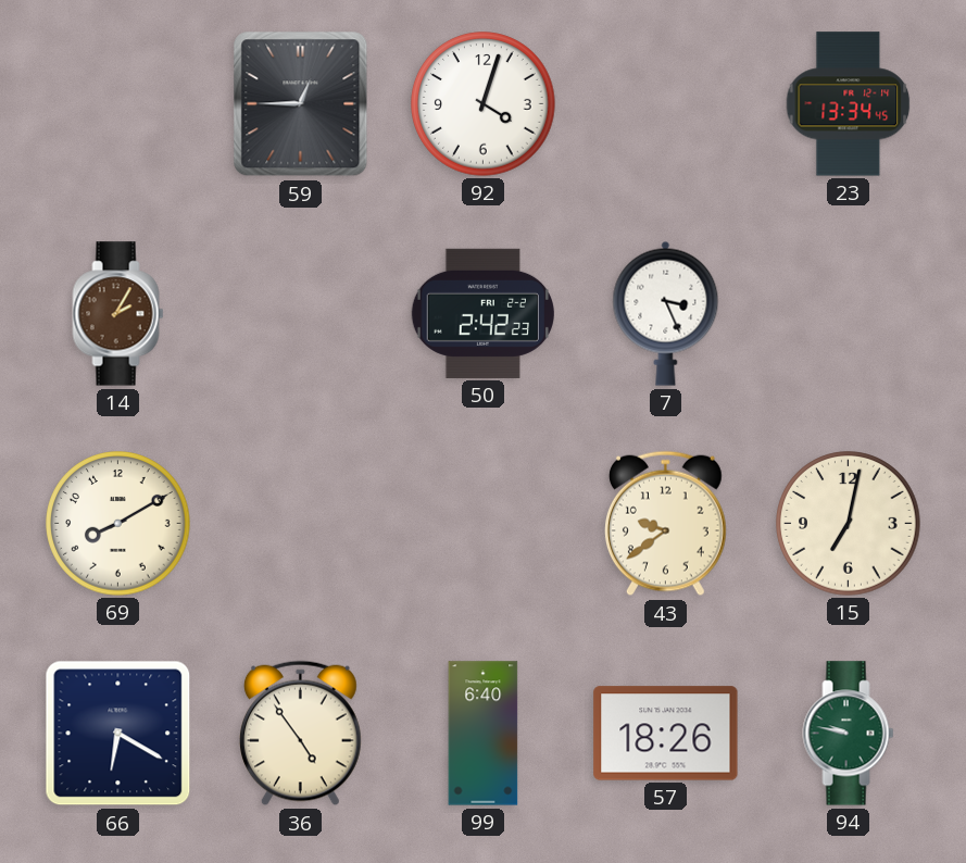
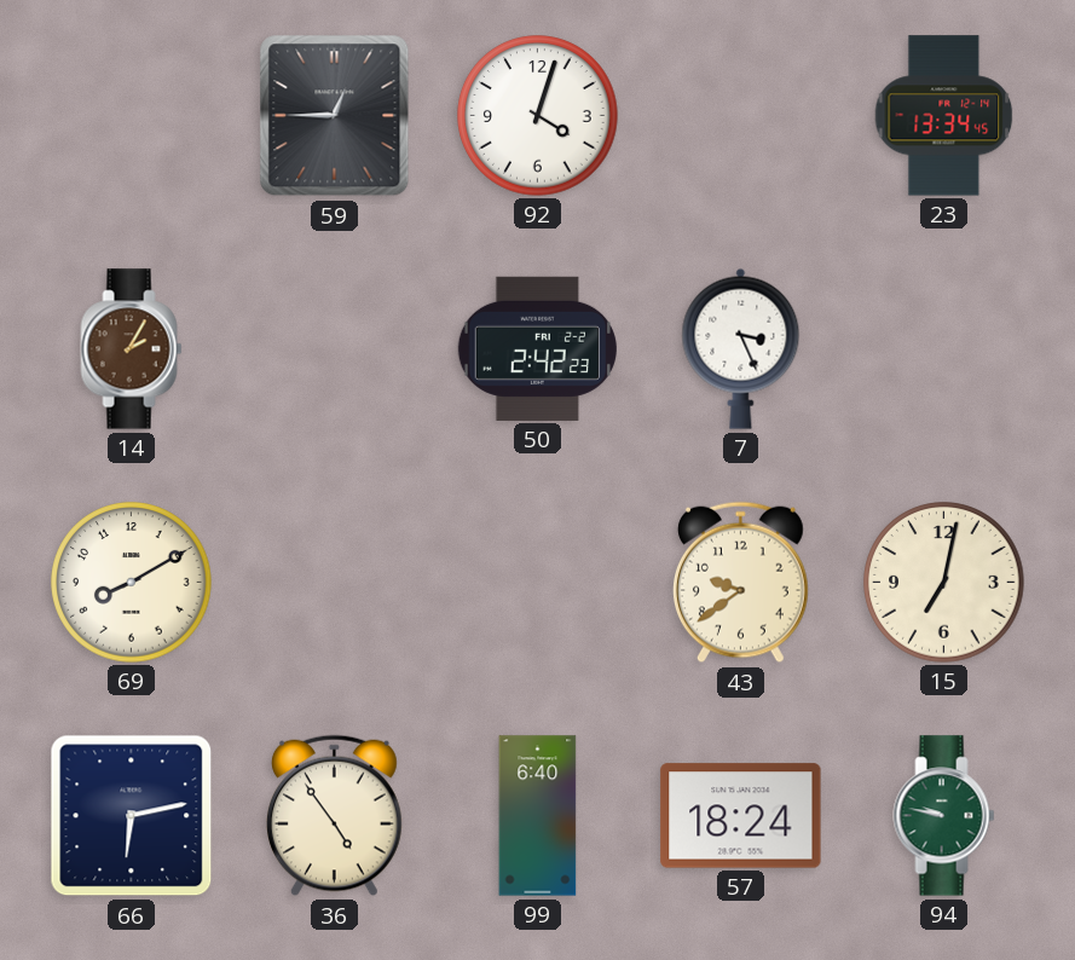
66: 6:20 -> 6:13 (132, 816)
57: 18:26 -> 18:24 (741, 816)
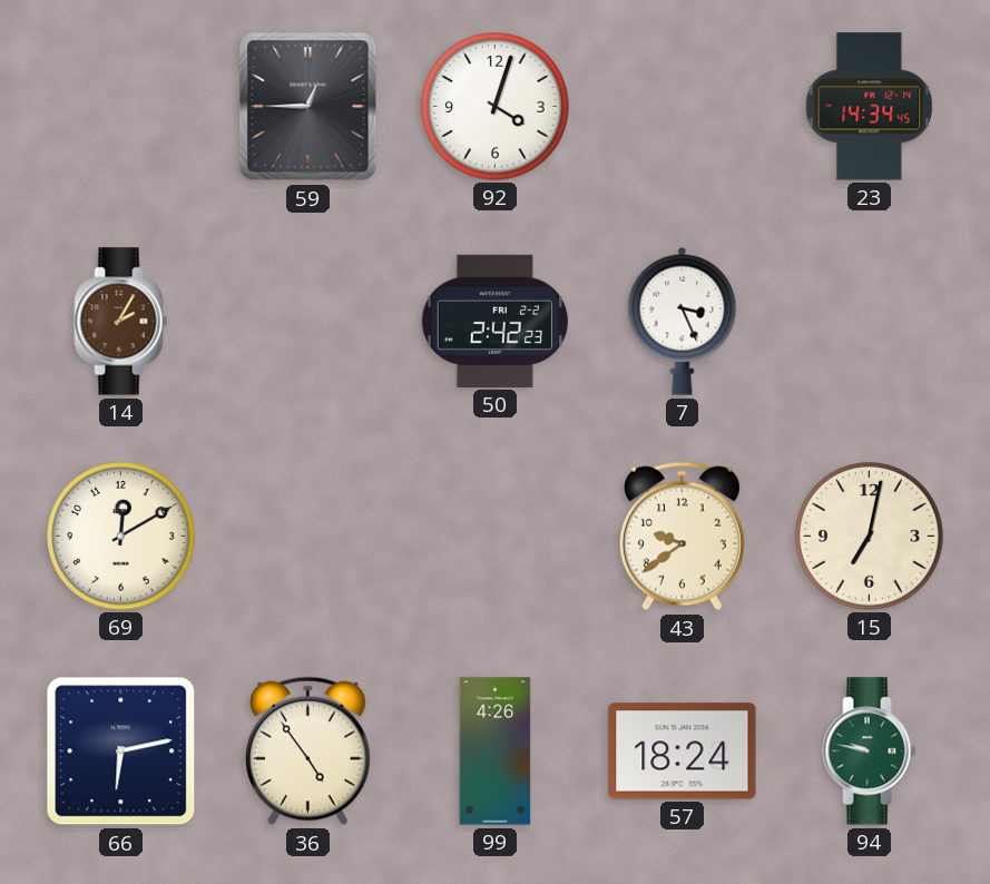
23: 13:34 -> 14:34 (870, 107)
69: 8:10 -> 12:10 (121, 537)
99: 6:40 -> 4:26 (496, 752)
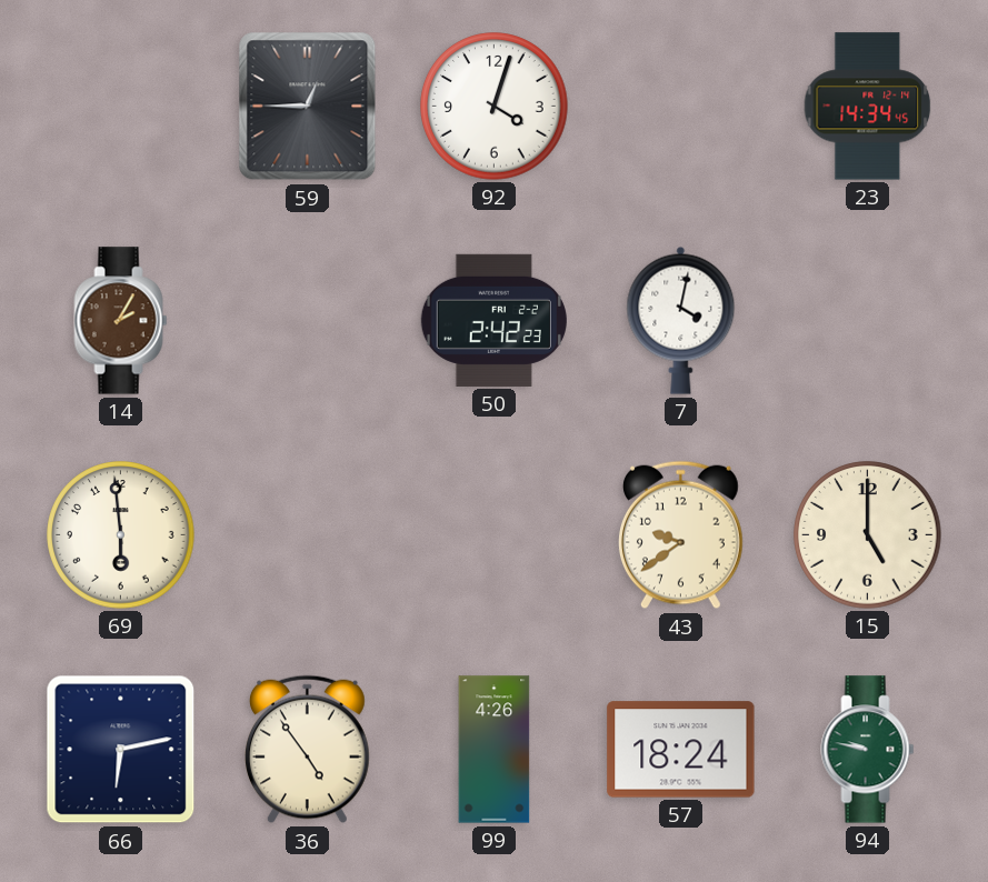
7: 3:26 -> 4:02 (681, 320)
69: 12:10 -> 5:59 (121, 535)
15: 7:02 -> 5:00 (868, 535)
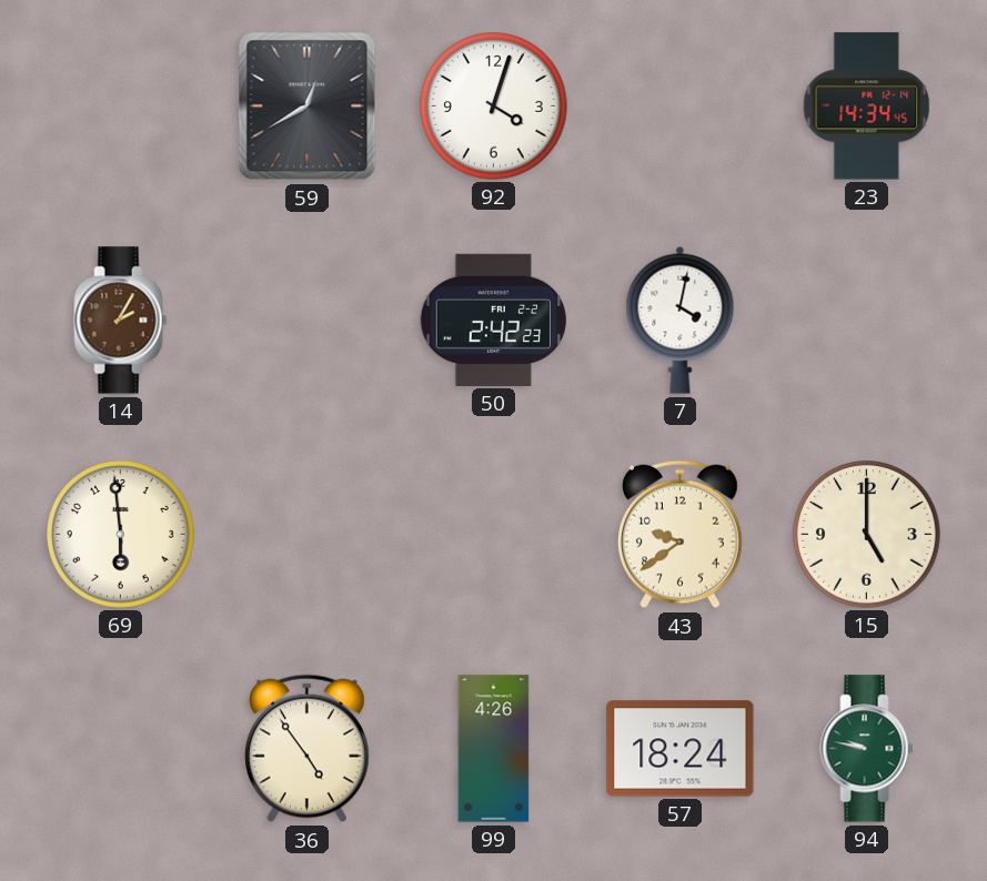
59: 12:45 -> 12:40 (308, 107)
66: 6:13 -> none (121, 750)
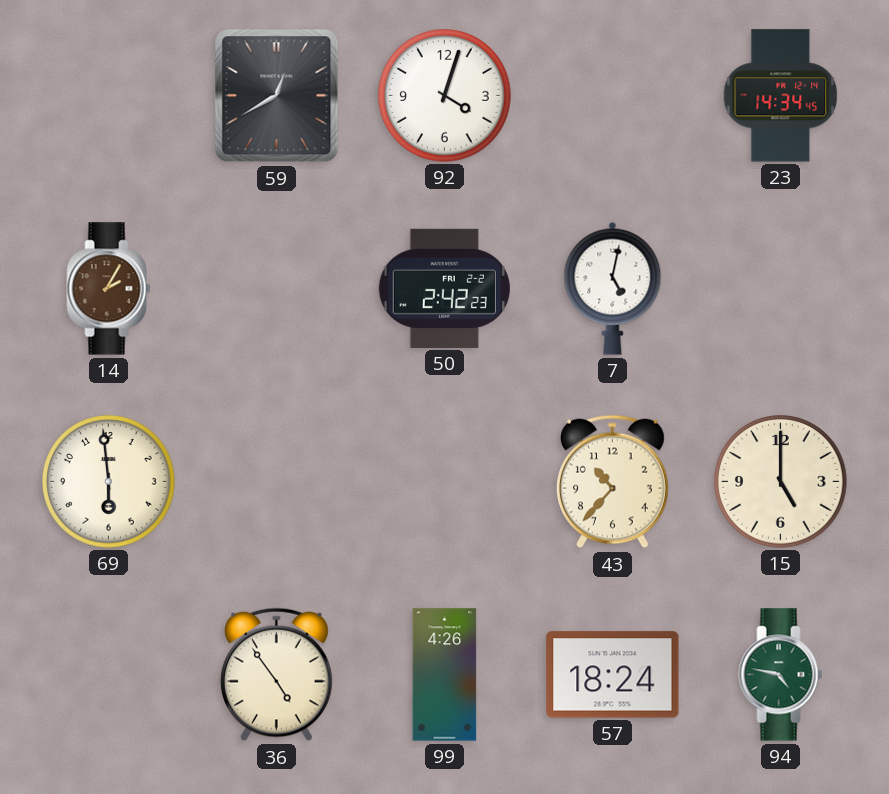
7: 4:02 -> 5:02 (613, 288)
43: 9:39 -> 10:37 (612, 482)
94: 9:47 -> 4:47 (781, 675)
